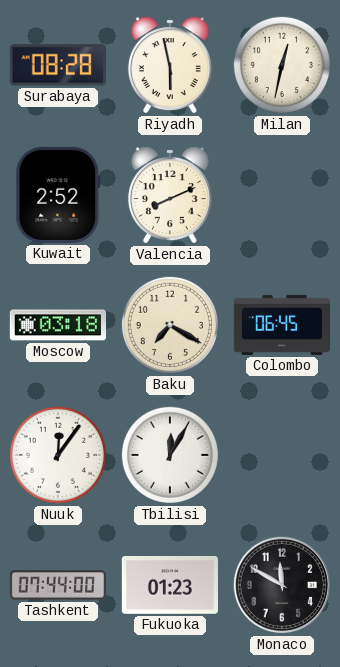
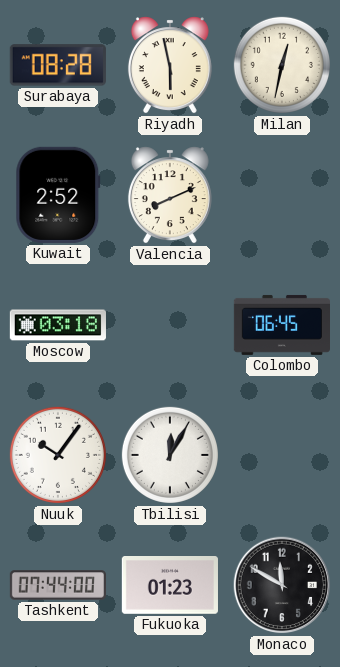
Baku: 7:20 -> none (170, 325)
Nuuk: 12:06 -> 10:06 (58, 455)
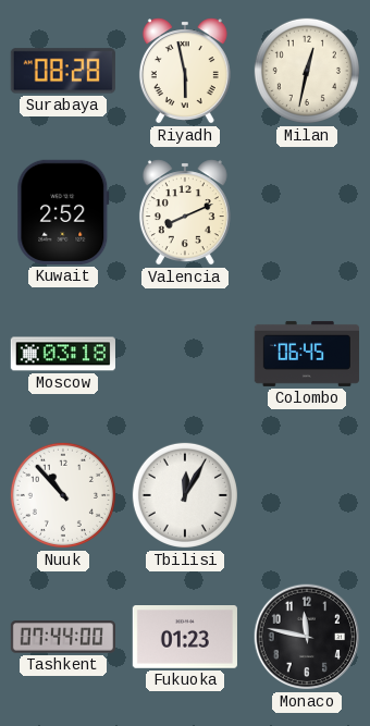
Nuuk: 10:06 -> 10:53 (63, 495)
Monaco: 11:50 -> 11:47 (307, 637)
